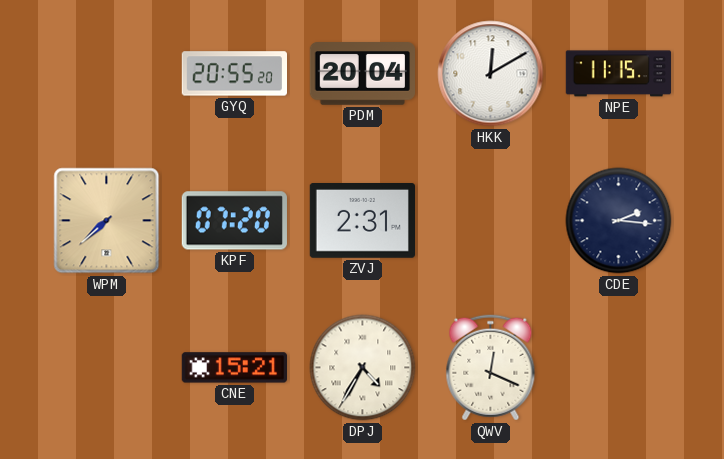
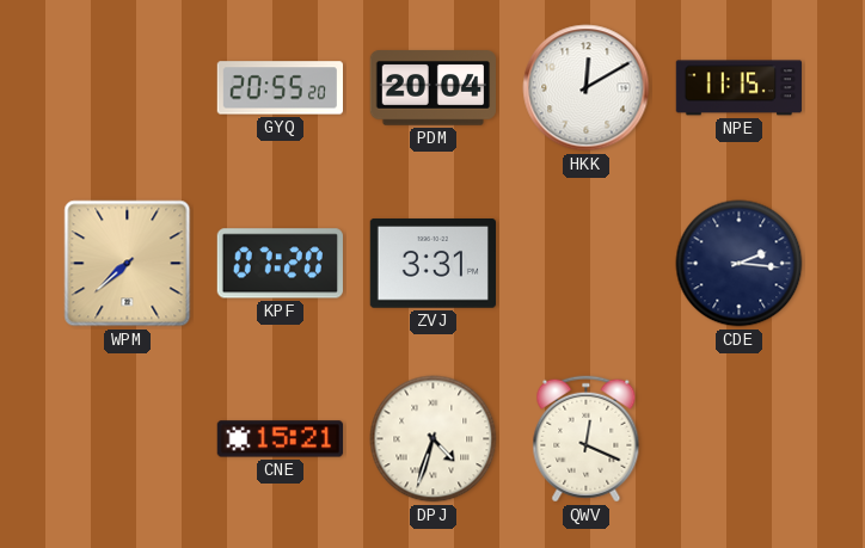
ZVJ: 2:31 -> 3:31 (432, 264)
DPJ: 4:35 -> 4:33 (434, 439)
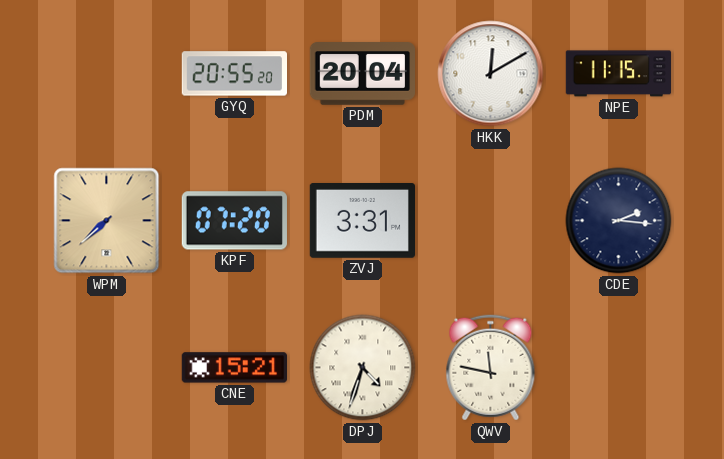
QWV: 12:19 -> 11:47 (491, 368)
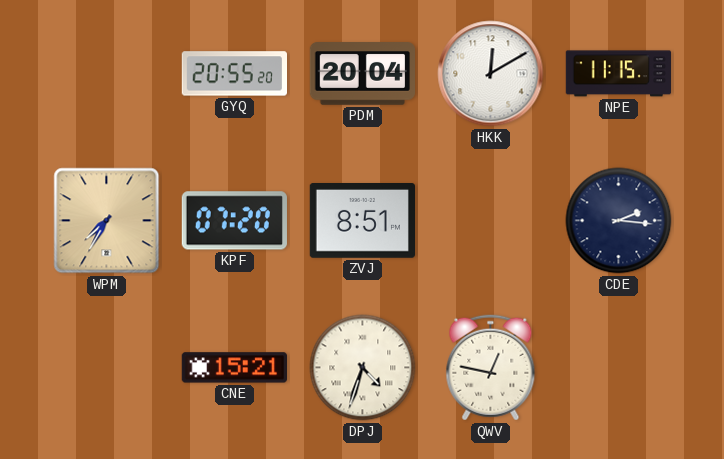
WPM: 7:38 -> 7:35 (107, 221)
ZVJ: 3:31 -> 8:51 (362, 221)
QWV: 11:47 -> 12:47 (491, 368)
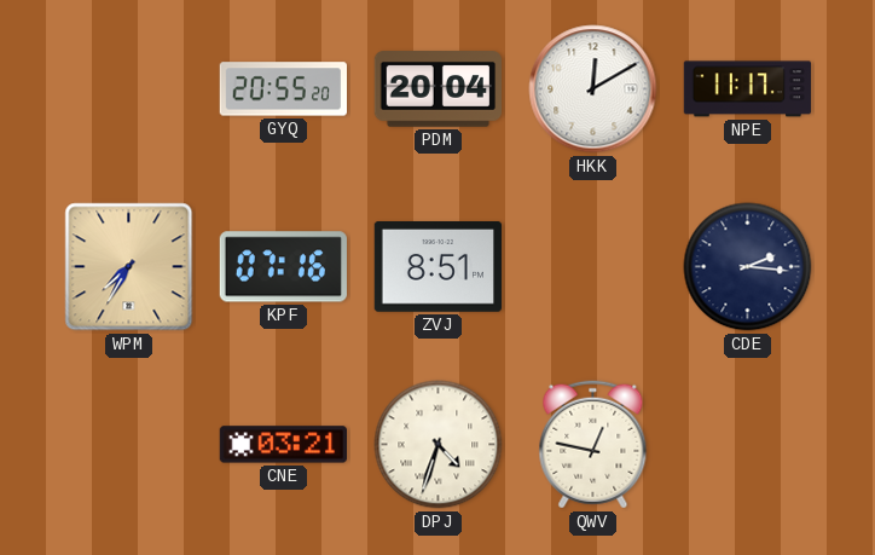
NPE: 11:15 -> 11:17 (747, 89)
KPF: 07:20 -> 07:16 (283, 267)
CNE: 15:21 -> 03:21 (283, 445)
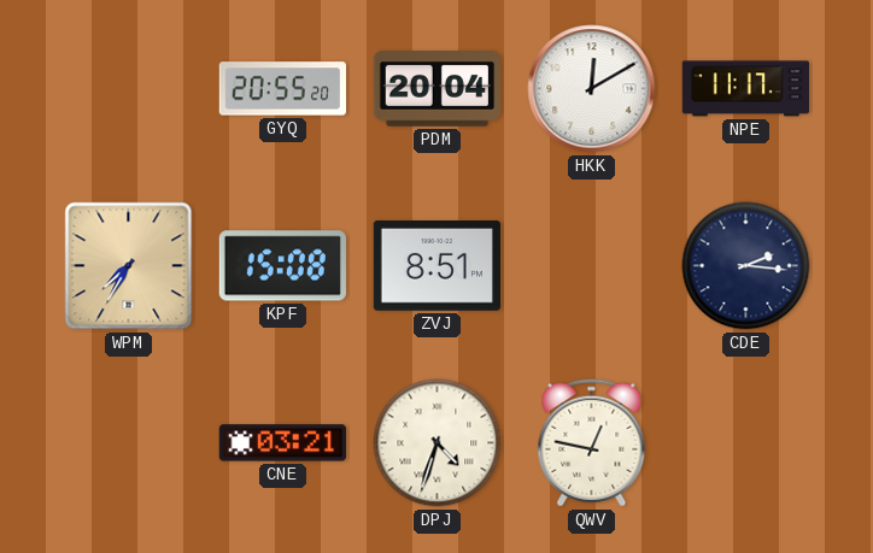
KPF: 07:16 -> 15:08 (282, 266)
